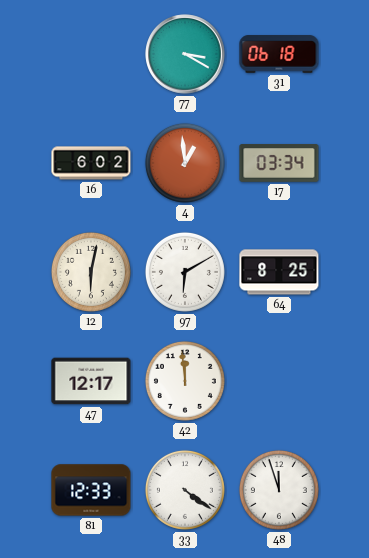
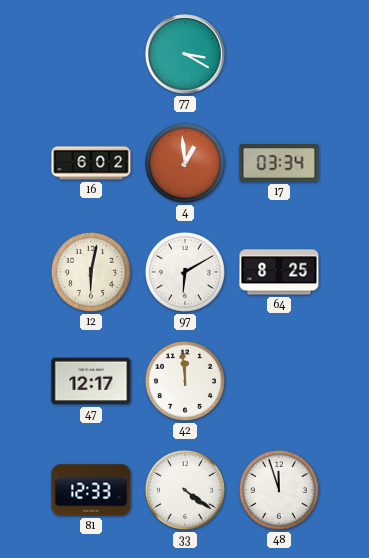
31: 06:18 -> none (279, 54)
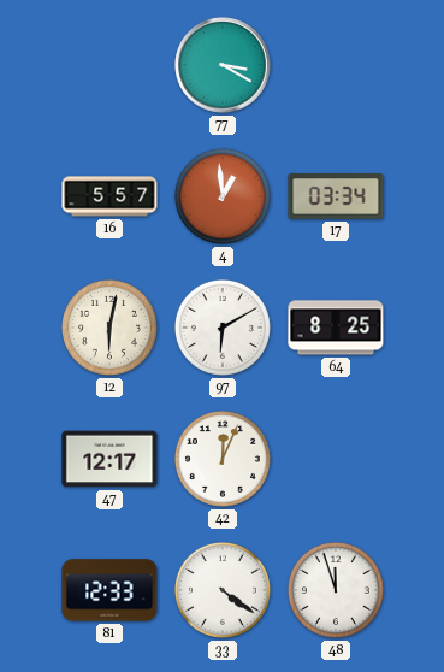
16: 6:02 -> 5:57 (109, 196)
42: 11:59 -> 12:04 (223, 459)
